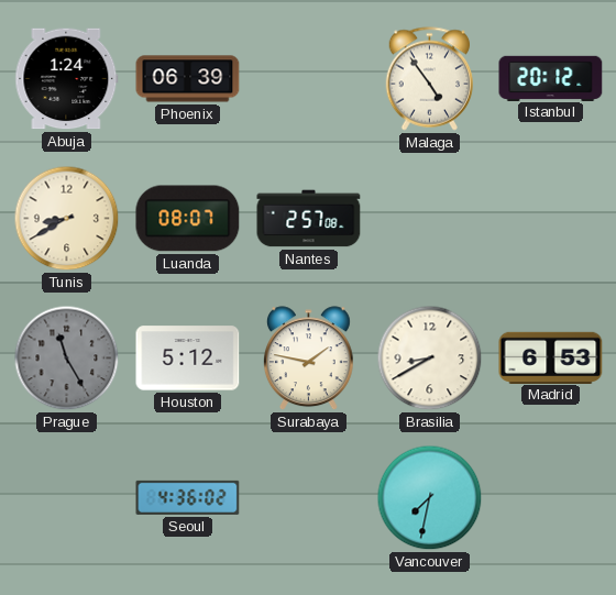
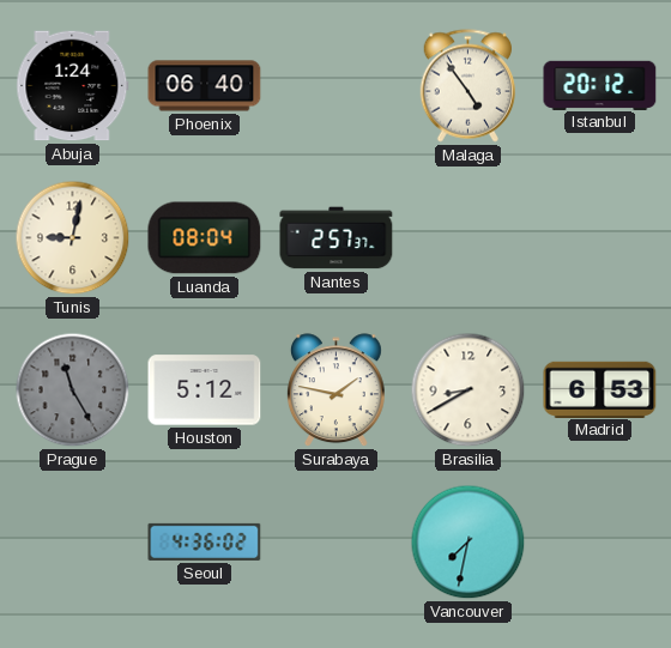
Phoenix: 06:39 -> 06:40 (205, 86)
Tunis: 8:40 -> 9:02 (73, 238)
Luanda: 08:07 -> 08:04 (205, 238)
Nantes: 2:57:08 -> 2:57:37 (337, 238)
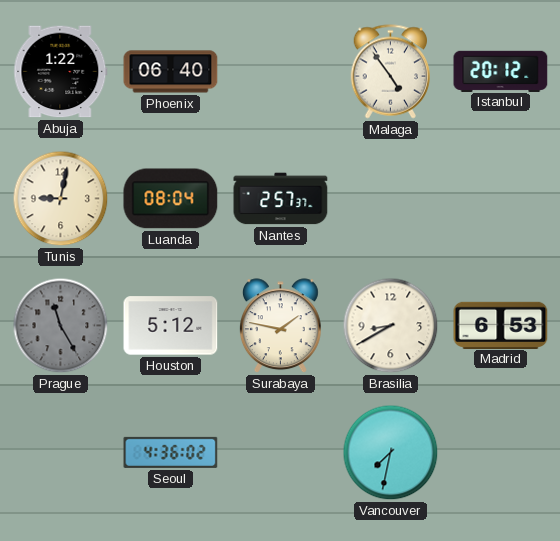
Abuja: 1:24 -> 1:22 (61, 72)
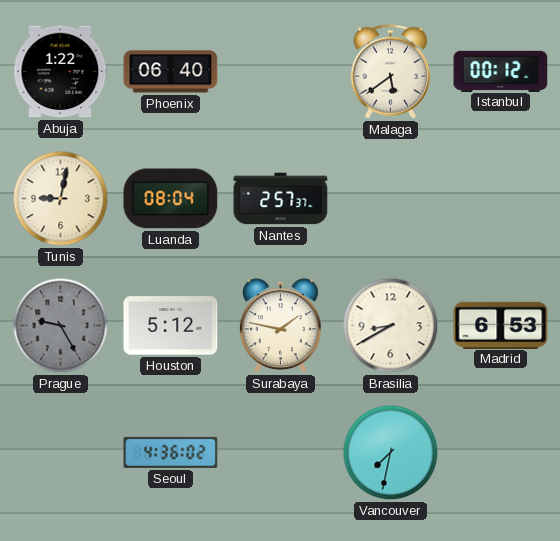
Malaga: 4:54 -> 5:39 (391, 72)
Istanbul: 20:12 -> 00:12 (501, 71)
Prague: 11:25 -> 9:25 (61, 326)
